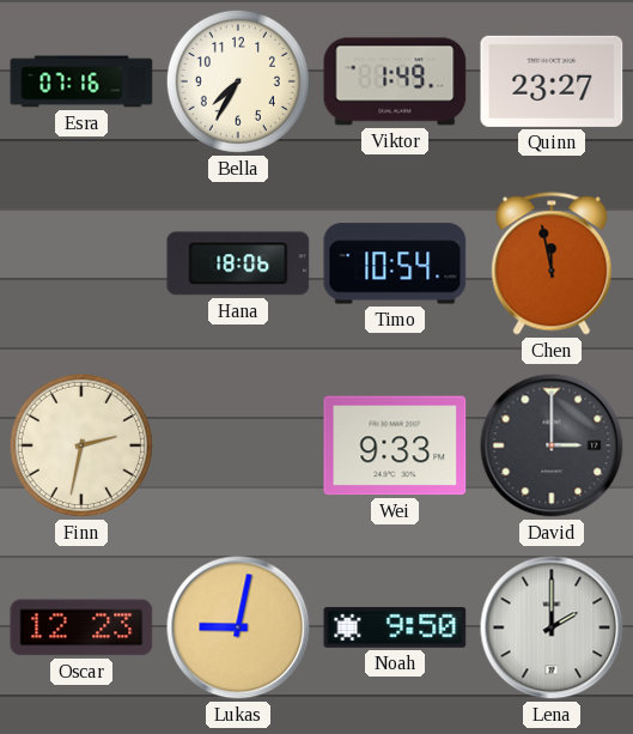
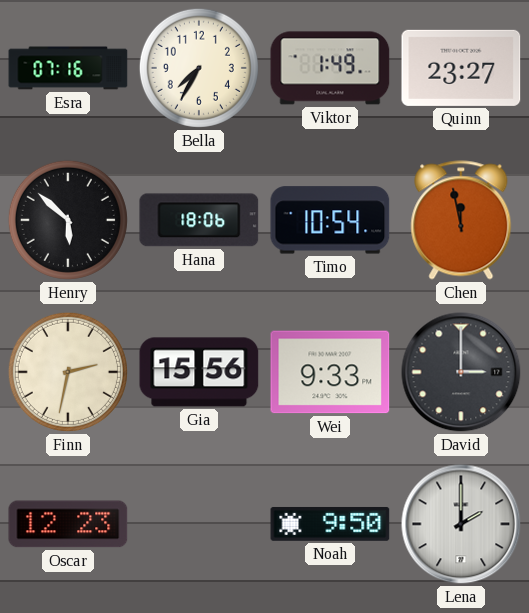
Henry: none -> 5:52 (68, 220)
Gia: none -> 15:56 (199, 372)
Lukas: 9:02 -> none (238, 627)
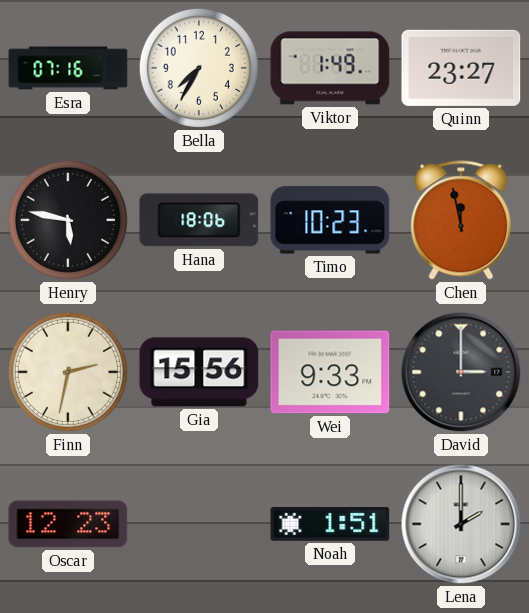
Henry: 5:52 -> 5:47 (68, 220)
Timo: 10:54 -> 10:23 (330, 220)
Noah: 9:50 -> 1:51 (330, 524)
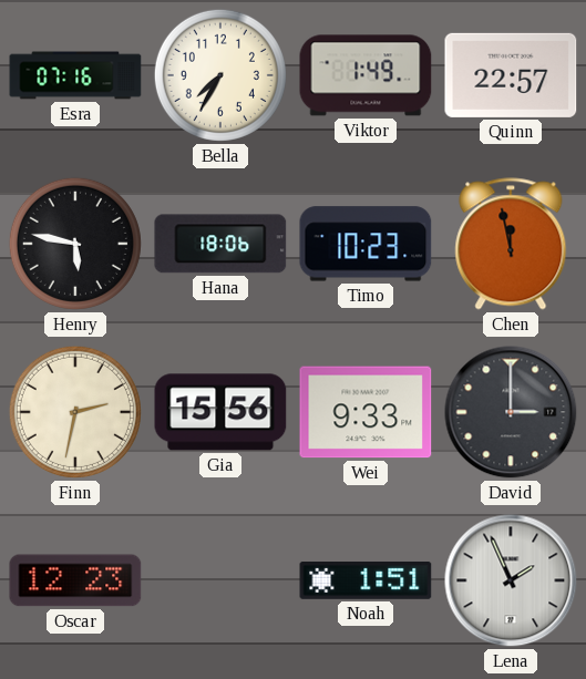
Quinn: 23:27 -> 22:57 (511, 75)
Lena: 2:00 -> 1:56 (511, 580)
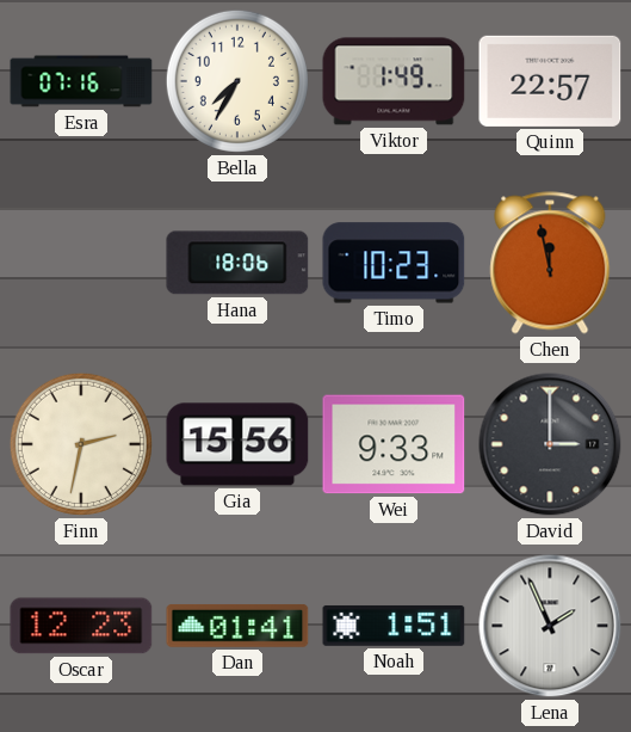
Henry: 5:47 -> none (75, 244)
Dan: none -> 01:41 (237, 626)
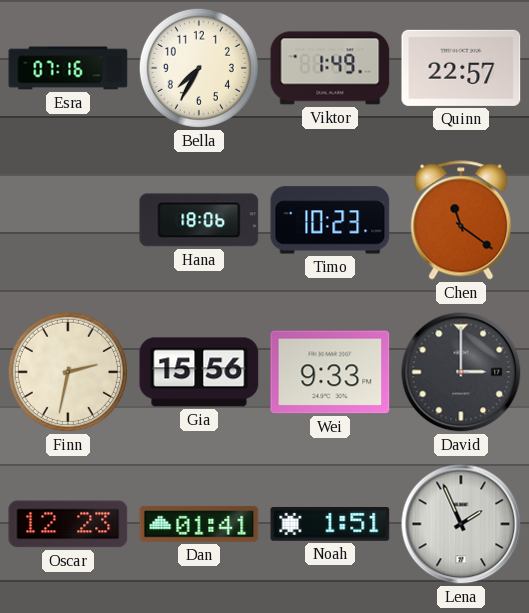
Chen: 11:58 -> 11:21 (461, 220)
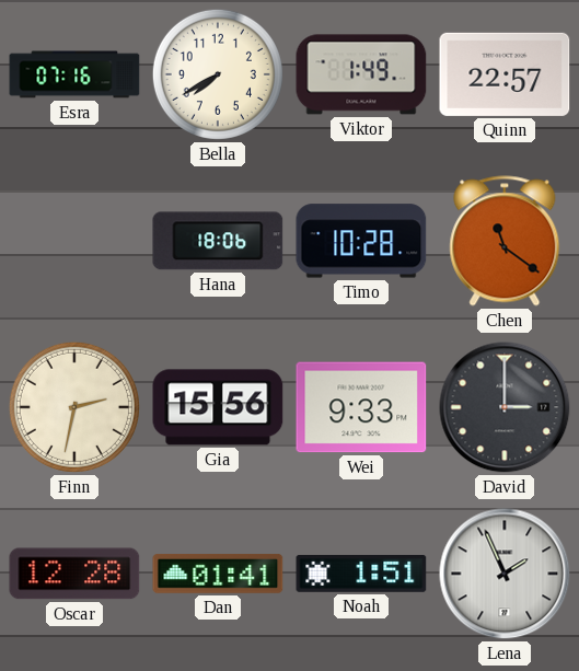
Bella: 7:35 -> 7:40 (218, 74)
Timo: 10:23 -> 10:28 (361, 241)
Oscar: 12:23 -> 12:28 (74, 574)
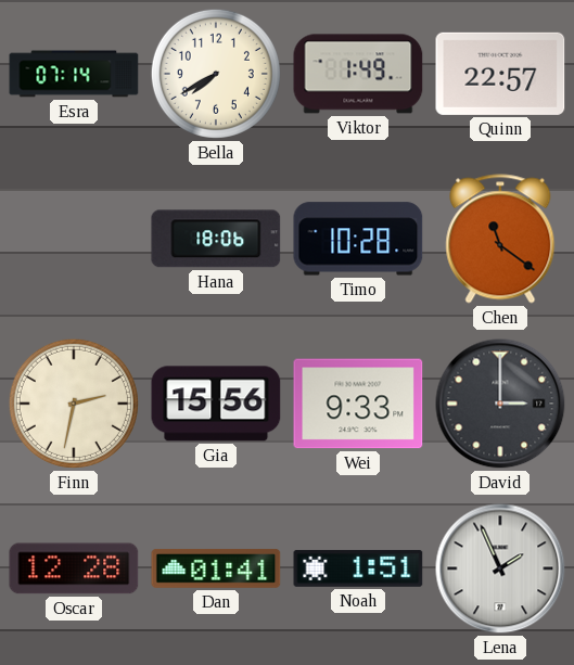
Esra: 07:16 -> 07:14 (74, 74)
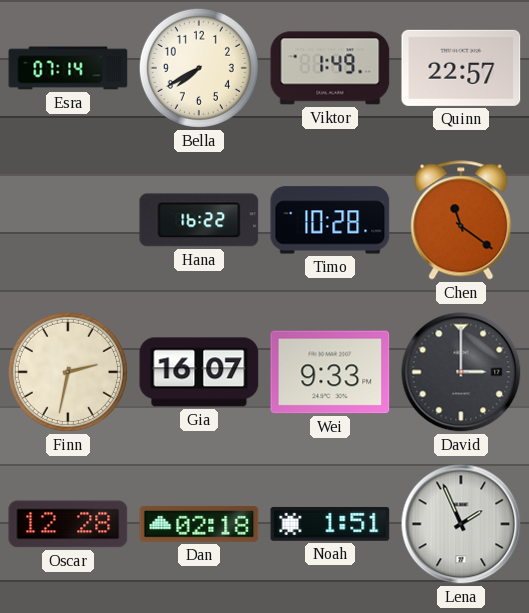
Hana: 18:06 -> 16:22 (199, 220)
Gia: 15:56 -> 16:07 (199, 372)
Dan: 01:41 -> 02:18 (199, 524)
